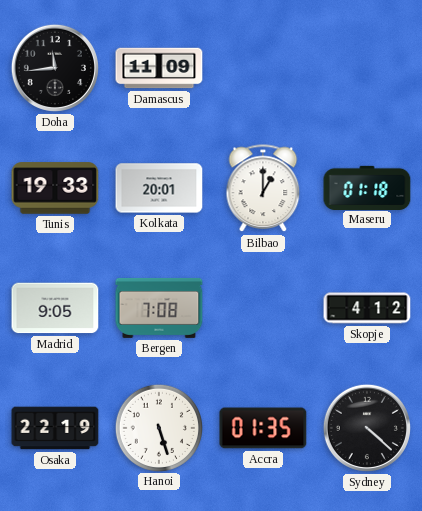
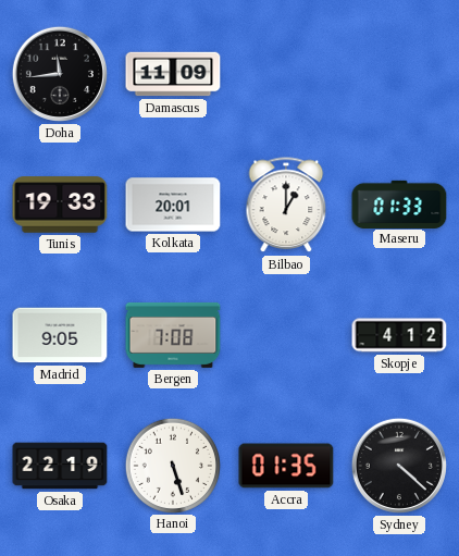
Maseru: 01:18 -> 01:33 (399, 203)
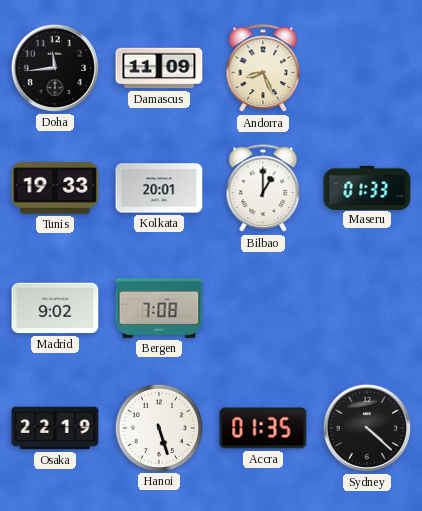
Andorra: none -> 8:26 (263, 69)
Madrid: 9:05 -> 9:02 (55, 308)
Skopje: 4:12 -> none (399, 335)
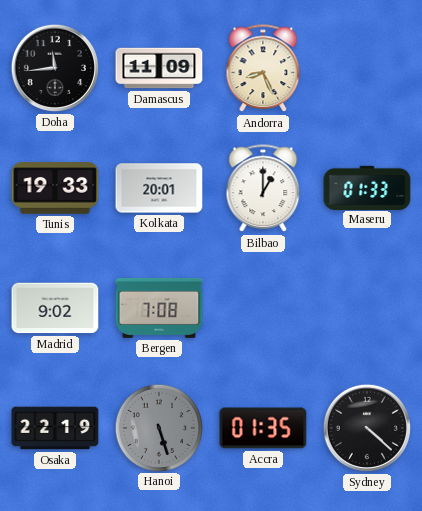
Hanoi dial: white -> grey (158, 427)
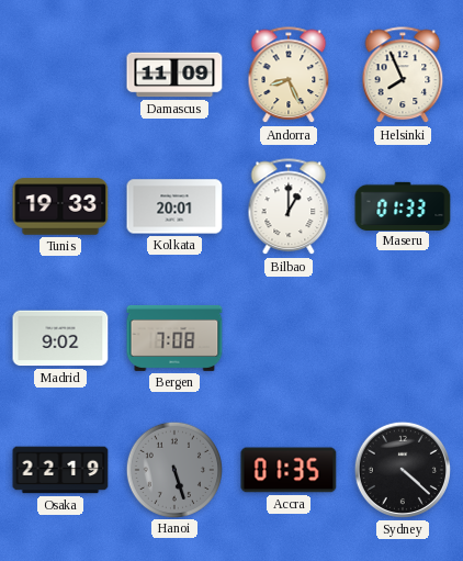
Doha: 11:44 -> none (55, 68)
Helsinki: none -> 7:56 (403, 76)
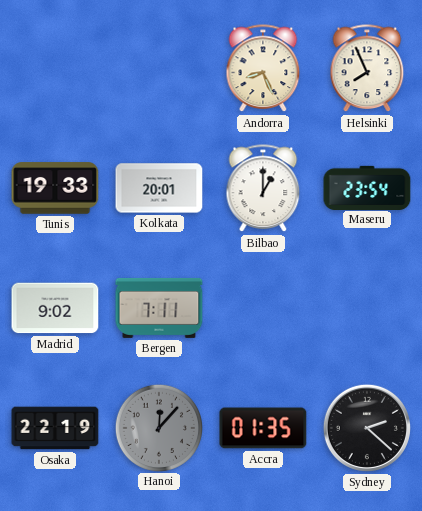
Damascus: 11:09 -> none (174, 75)
Maseru: 01:33 -> 23:54 (367, 187)
Bergen: 7:08 -> 7:11 (159, 308)
Hanoi: 5:27 -> 12:07 (158, 427)
Sydney: 4:22 -> 2:22 (367, 428)
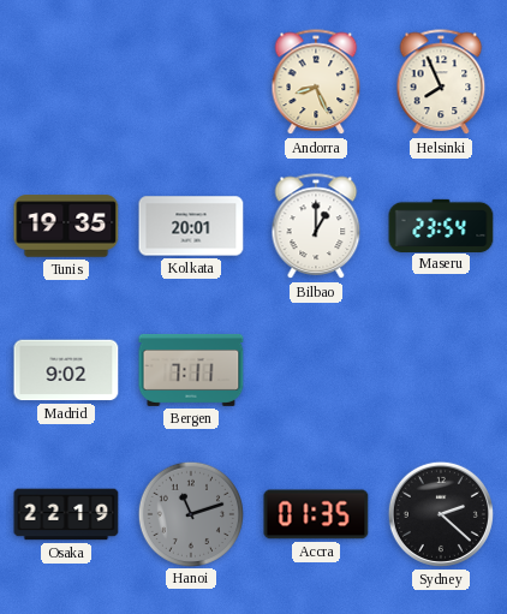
Tunis: 19:33 -> 19:35 (66, 226)
Hanoi: 12:07 -> 11:12 (190, 513)
